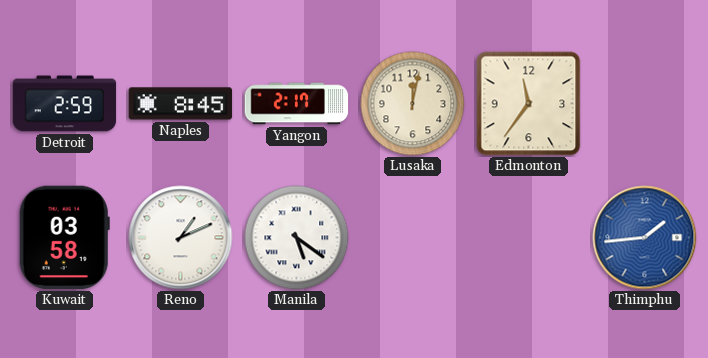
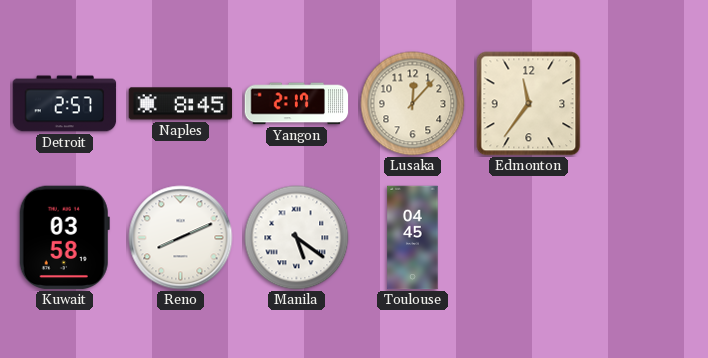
Detroit: 2:59 -> 2:57 (65, 104)
Lusaka: 12:02 -> 12:07 (413, 104)
Reno: 1:11 -> 8:11 (181, 238)
Toulouse: none -> 04:45 (413, 238)
Thimphu: 1:44 -> none (645, 238)
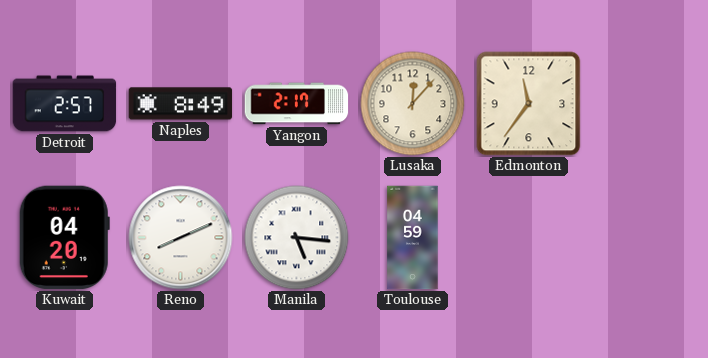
Naples: 8:45 -> 8:49 (181, 104)
Kuwait: 03:58 -> 04:20 (64, 238)
Manila: 5:21 -> 5:16 (297, 238)
Toulouse: 04:45 -> 04:59 (413, 238)
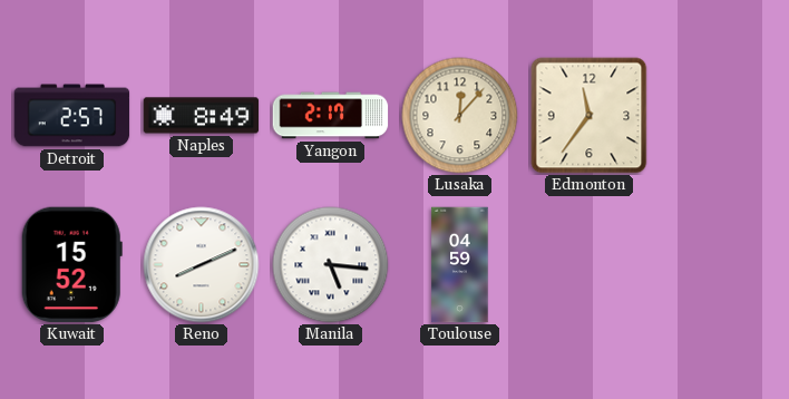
Kuwait: 04:20 -> 15:52 (71, 265)
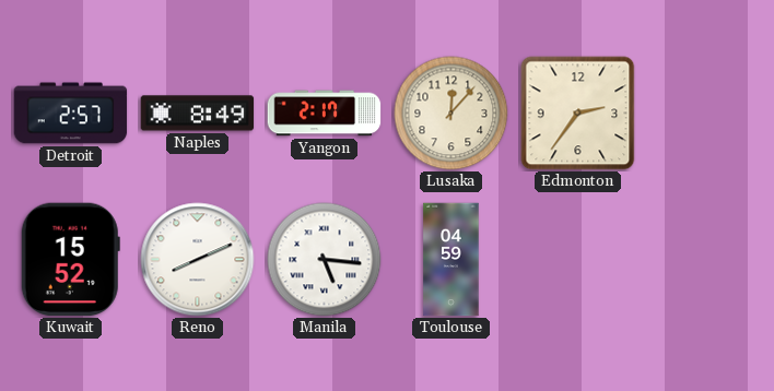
Edmonton: 11:36 -> 2:36 (578, 114)
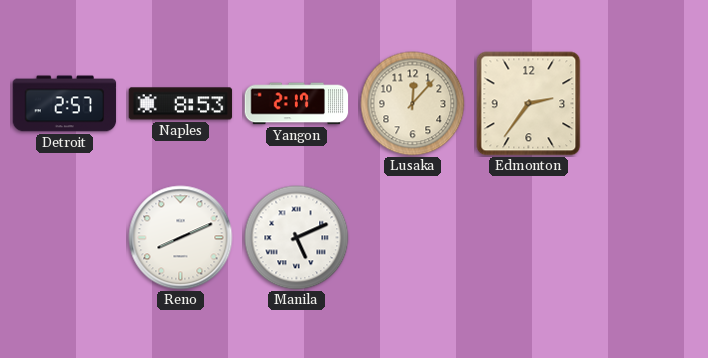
Naples: 8:49 -> 8:53 (181, 104)
Kuwait: 15:52 -> none (70, 260)
Manila: 5:16 -> 5:11 (297, 238)
Toulouse: 04:59 -> none (451, 260)
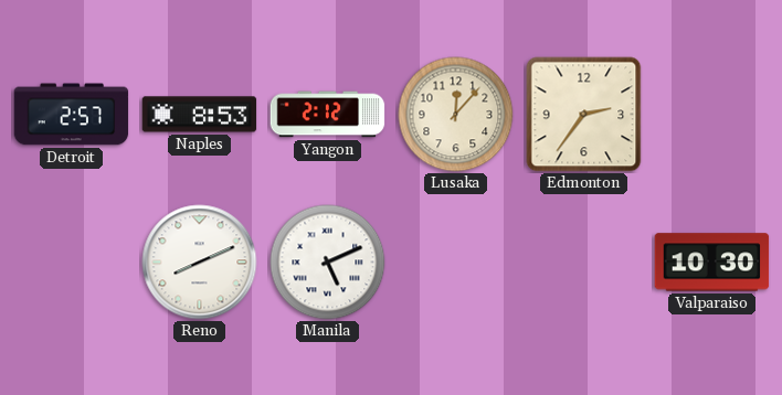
Yangon: 2:17 -> 2:12 (328, 115)
Valparaiso: none -> 10:30 (712, 263)
